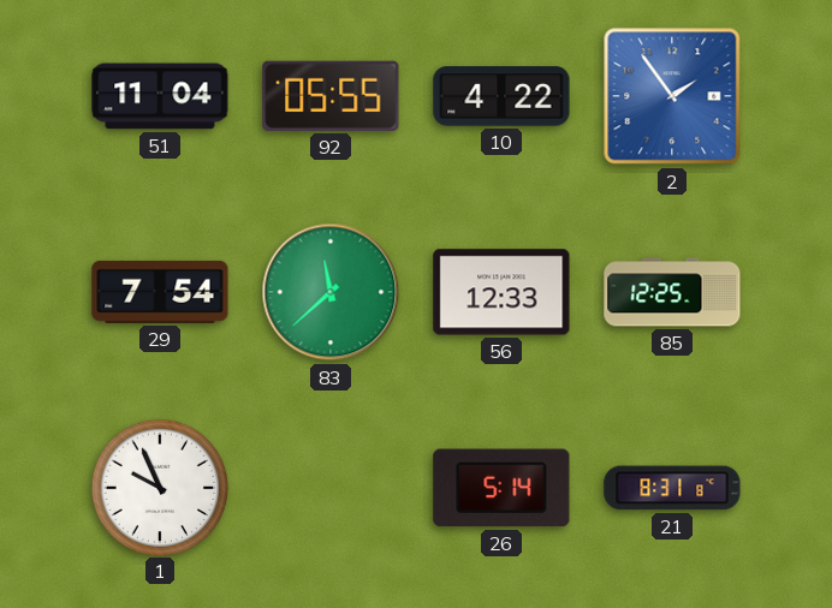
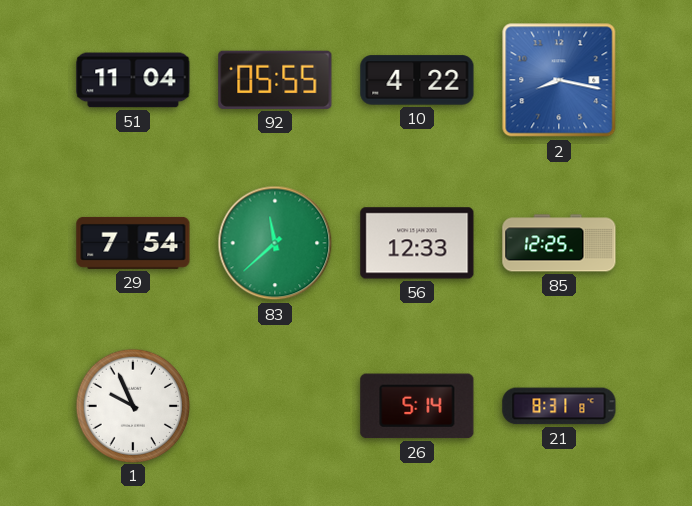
2: 1:54 -> 8:17 (559, 80)
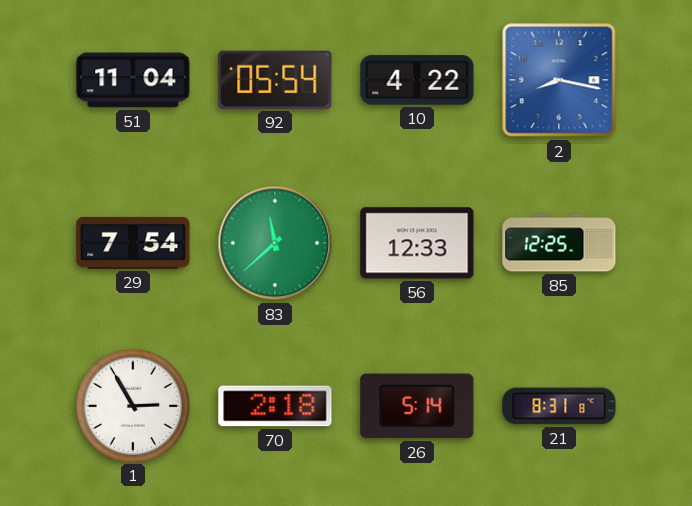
92: 05:55 -> 05:54 (275, 80)
1: 9:56 -> 2:55 (132, 405)
70: none -> 2:18 (275, 406)
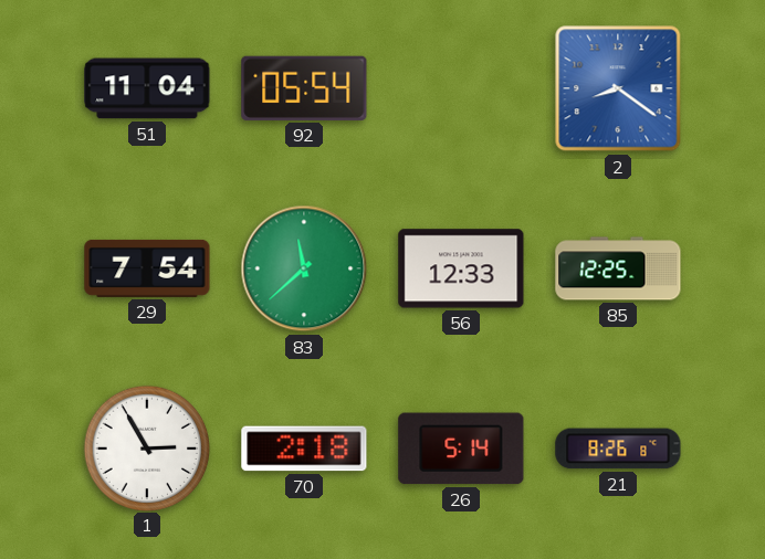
10: 4:22 -> none (417, 80)
2: 8:17 -> 8:21 (618, 88)
21: 8:31 -> 8:26 (618, 449)
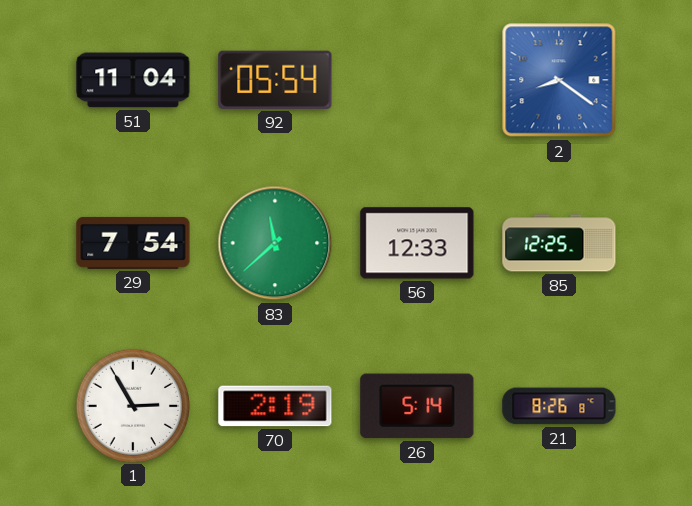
70: 2:18 -> 2:19 (275, 406)
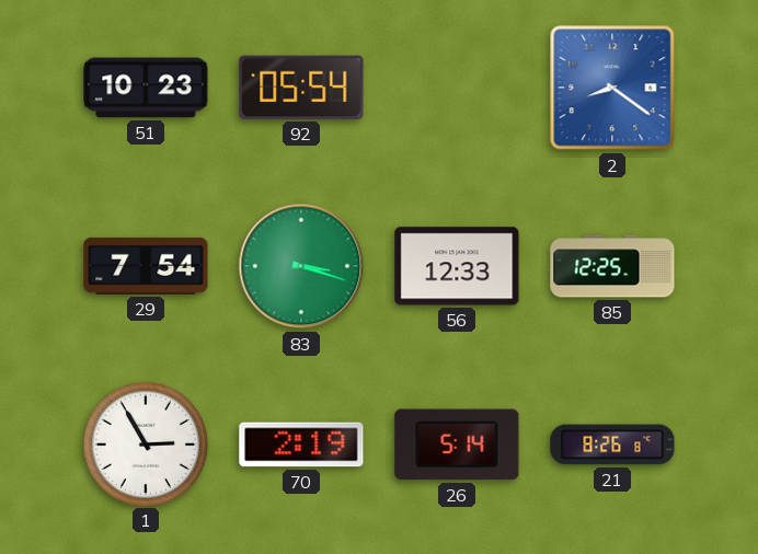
51: 11:04 -> 10:23 (146, 88)
83: 11:38 -> 3:18 (301, 266)
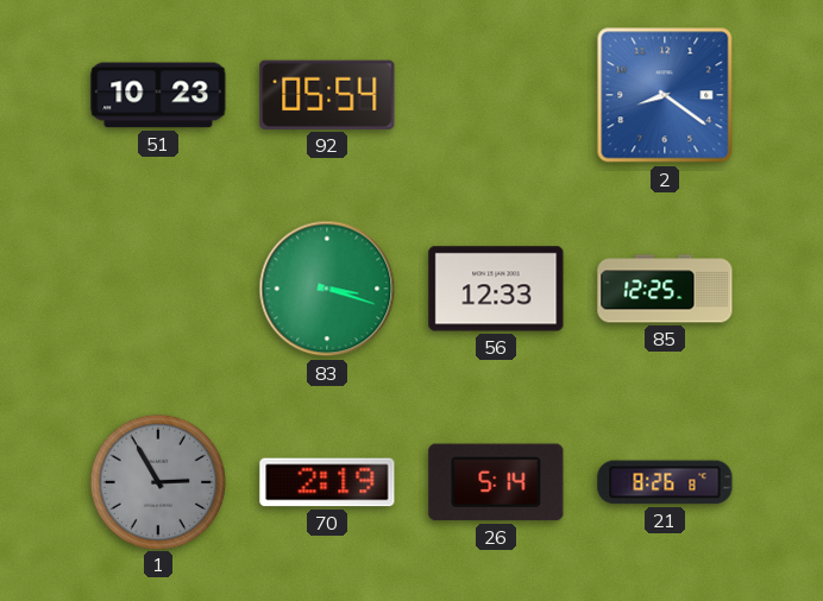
29: 7:54 -> none (146, 266)
1 dial: white -> grey (157, 481)
